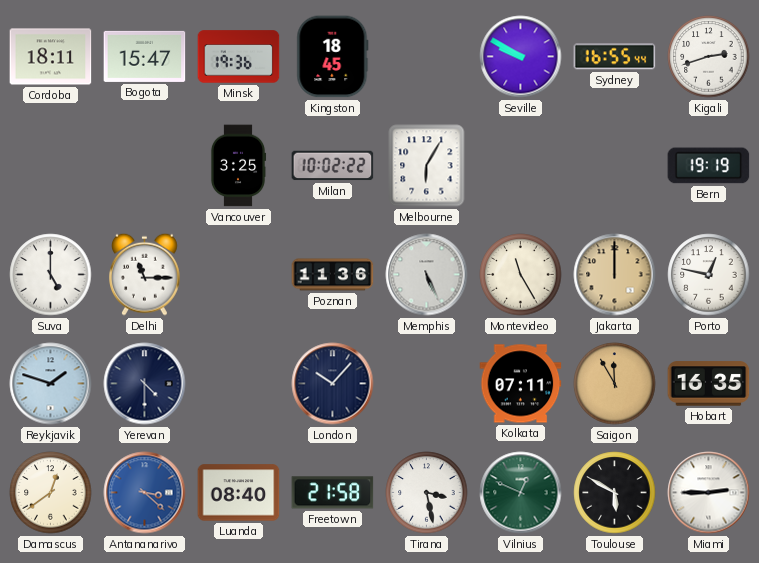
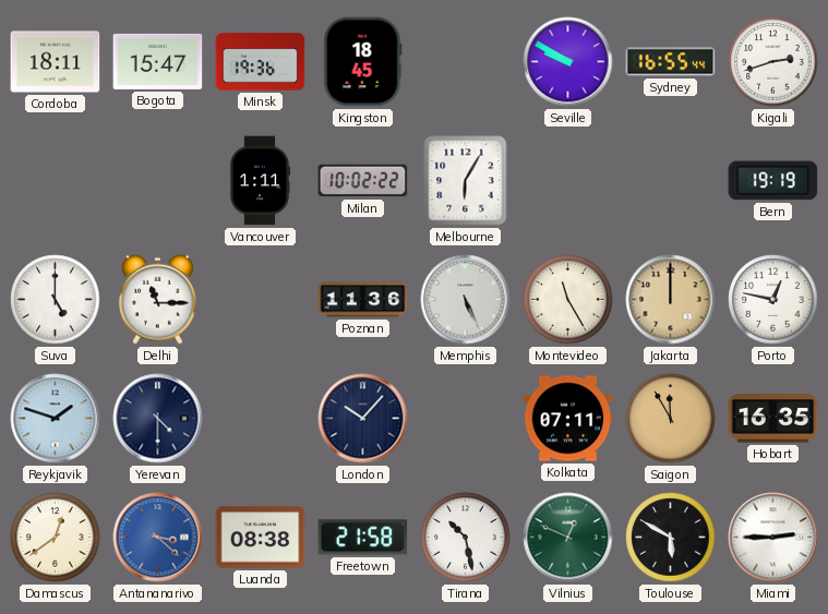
Vancouver: 3:25 -> 1:11 (260, 181)
Luanda: 08:40 -> 08:38 (261, 538)
Tirana: 3:28 -> 10:28 (466, 538)
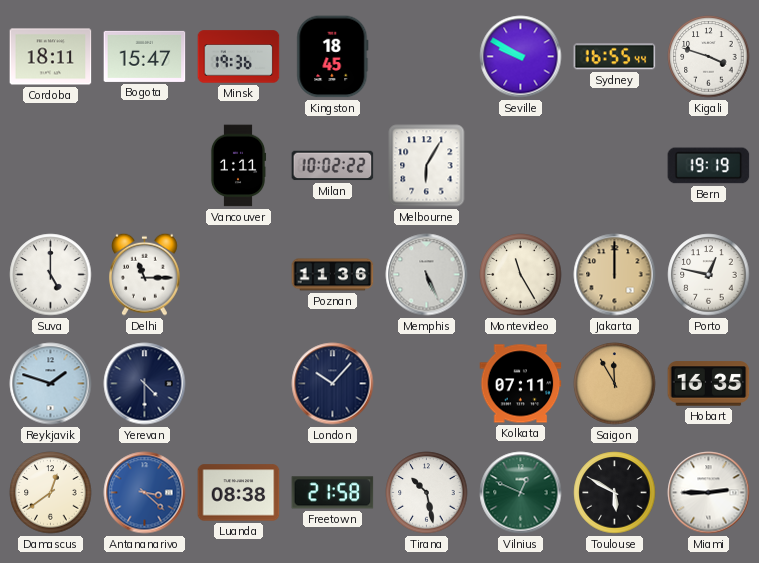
Kigali: 2:42 -> 3:48 (709, 57)
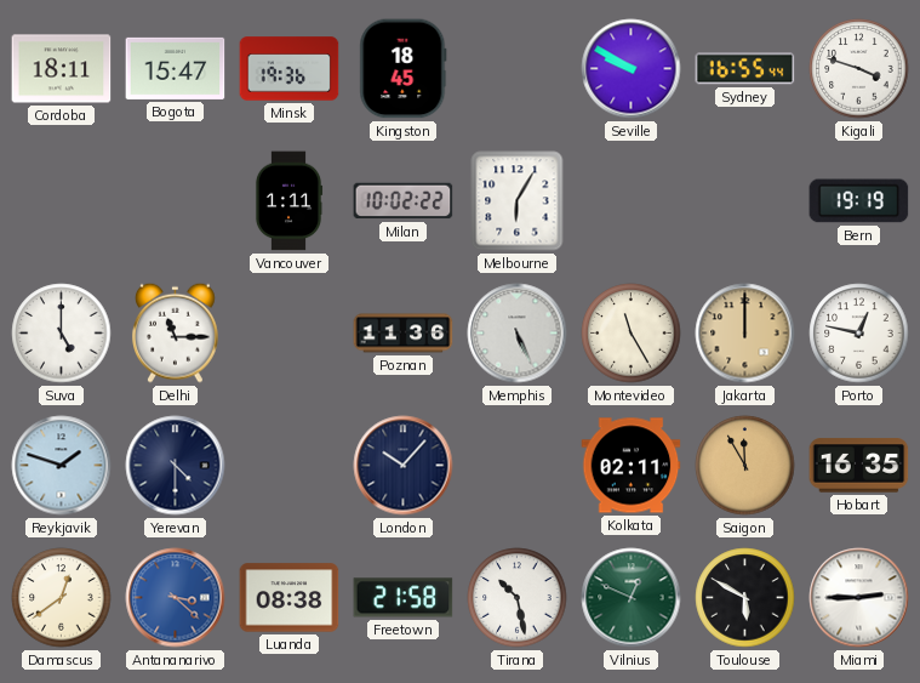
Kolkata: 07:11 -> 02:11 (632, 466)
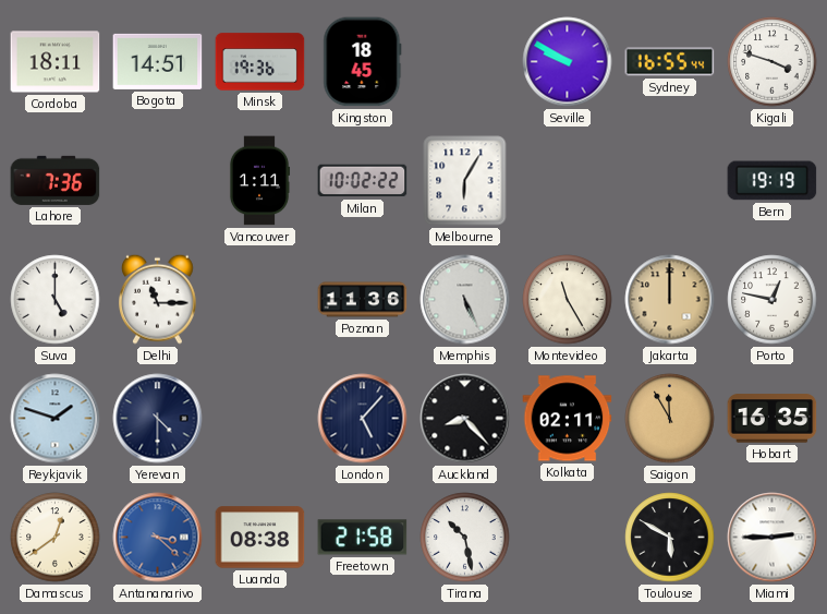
Bogota: 15:47 -> 14:51 (158, 61)
Lahore: none -> 7:36 (56, 180)
London: 10:07 -> 5:07 (363, 419)
Auckland: none -> 8:23 (465, 419)
Vilnius: 12:49 -> none (632, 598)
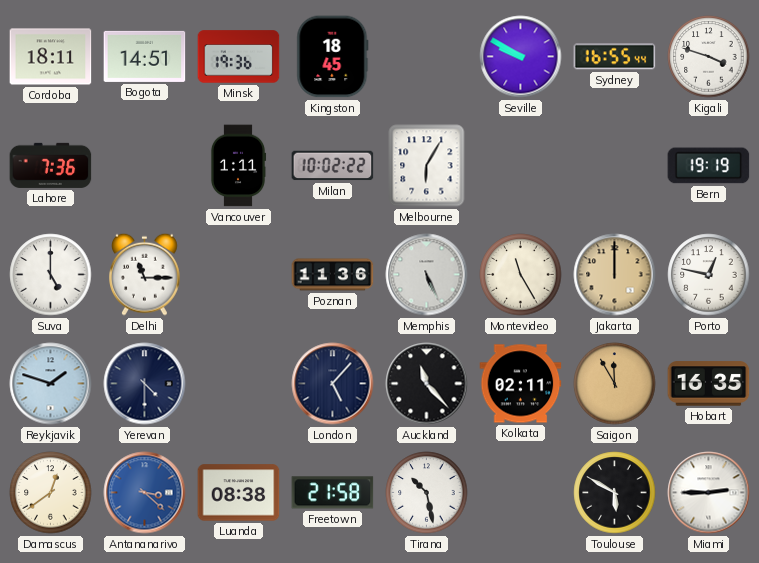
Auckland: 8:23 -> 11:23 (427, 384)
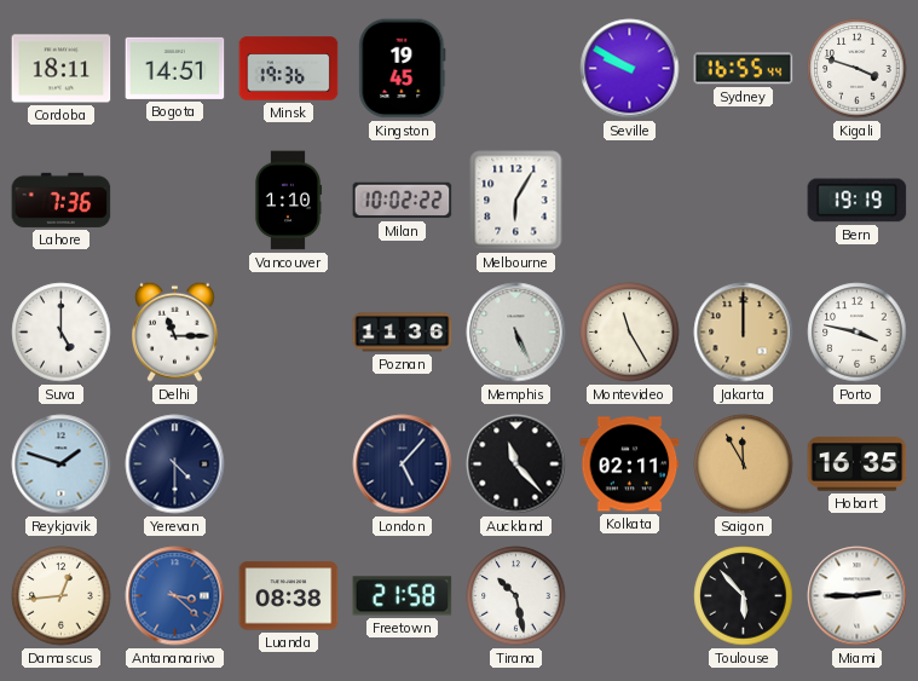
Kingston: 18:45 -> 19:45 (403, 69)
Vancouver: 1:11 -> 1:10 (288, 201)
Porto: 12:47 -> 3:47 (858, 333)
Damascus: 12:39 -> 12:44 (62, 596)
Toulouse: 5:50 -> 5:53 (744, 596)
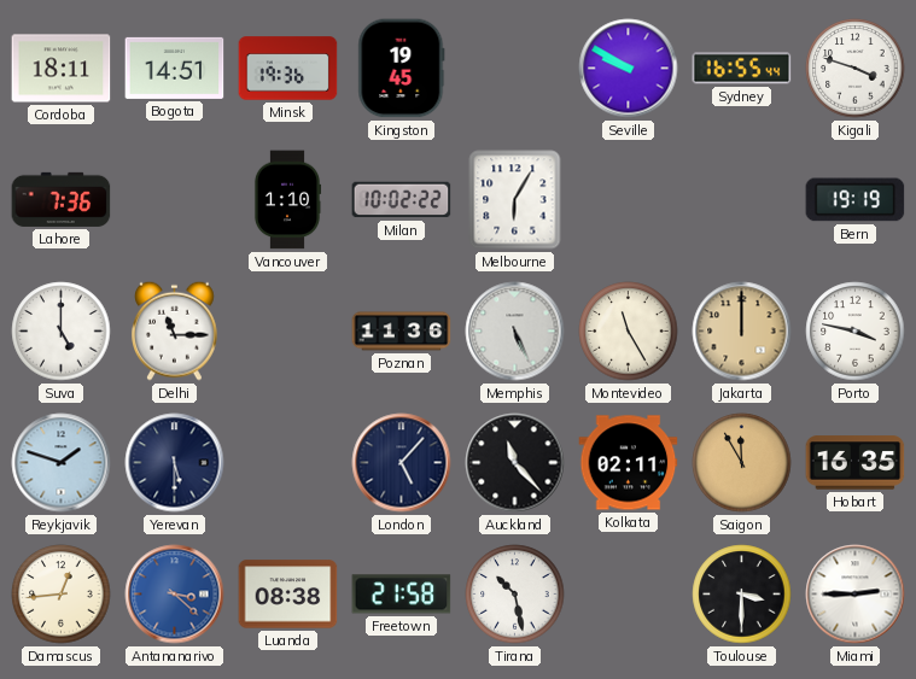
Yerevan: 4:30 -> 5:30 (175, 463)
Toulouse: 5:53 -> 3:30 (742, 595)
